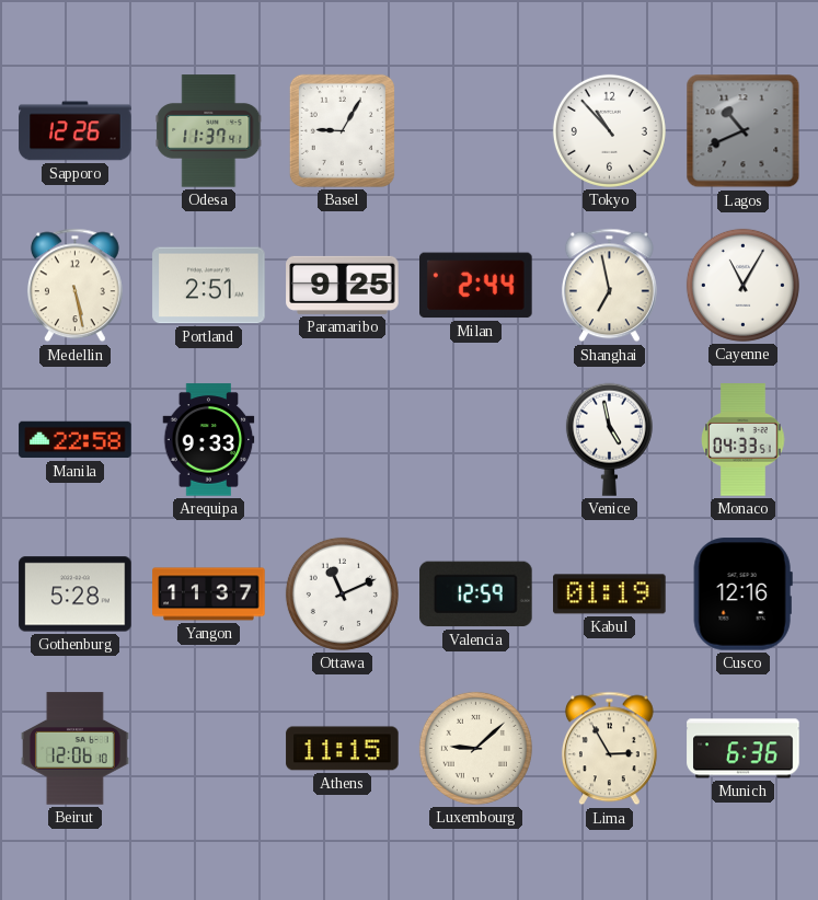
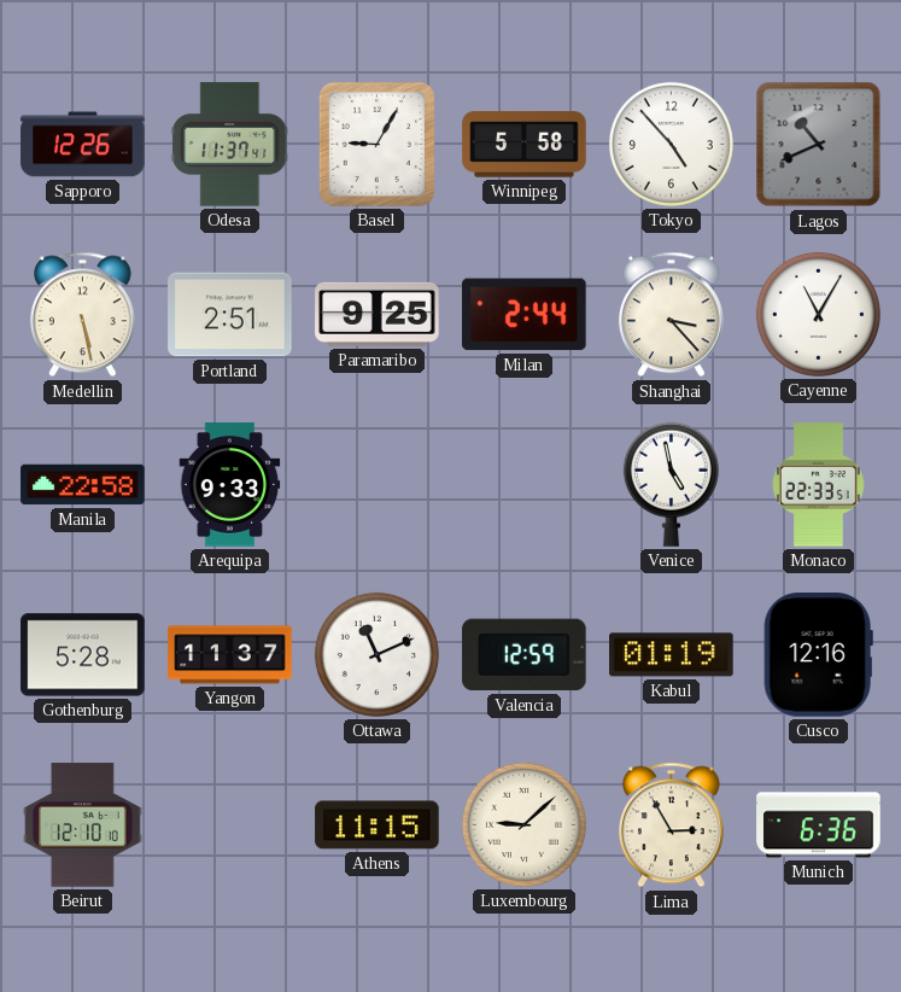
Winnipeg: none -> 5:58 (525, 145)
Tokyo: 10:53 -> 4:53 (671, 144)
Shanghai: 6:58 -> 3:23 (671, 315)
Monaco: 04:33 -> 22:33 (819, 485)
Beirut: 12:06 -> 12:10 (83, 825)
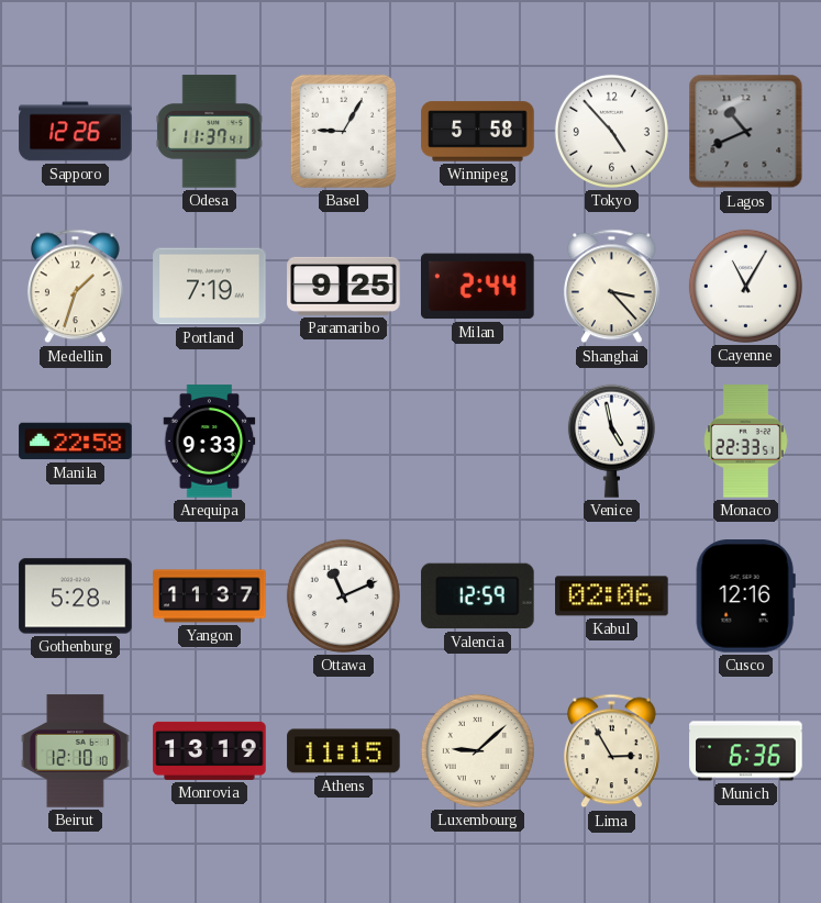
Medellin: 5:28 -> 1:33 (75, 287)
Portland: 2:51 -> 7:19 (210, 287)
Kabul: 01:19 -> 02:06 (612, 597)
Monrovia: none -> 13:19 (210, 750)
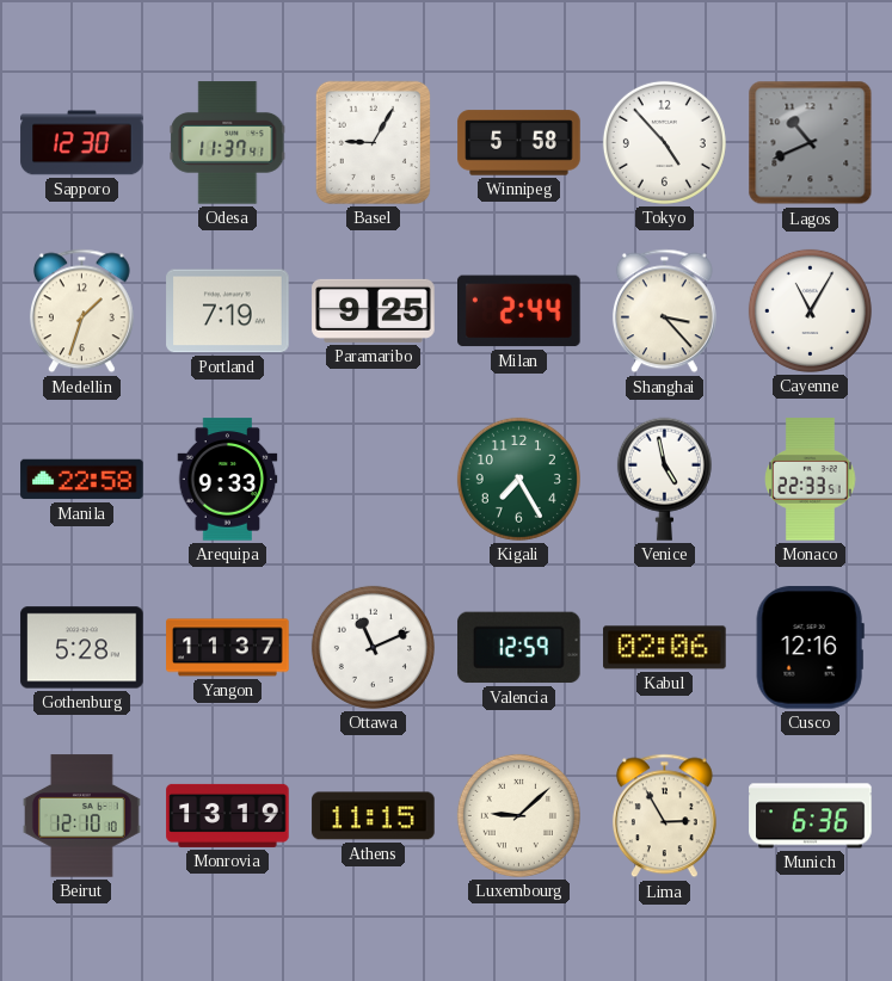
Sapporo: 12:26 -> 12:30 (82, 143)
Kigali: none -> 7:25 (518, 479)
